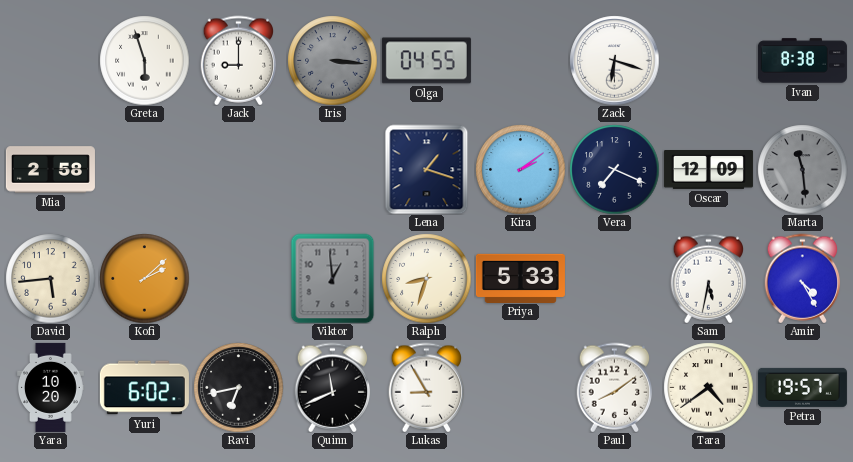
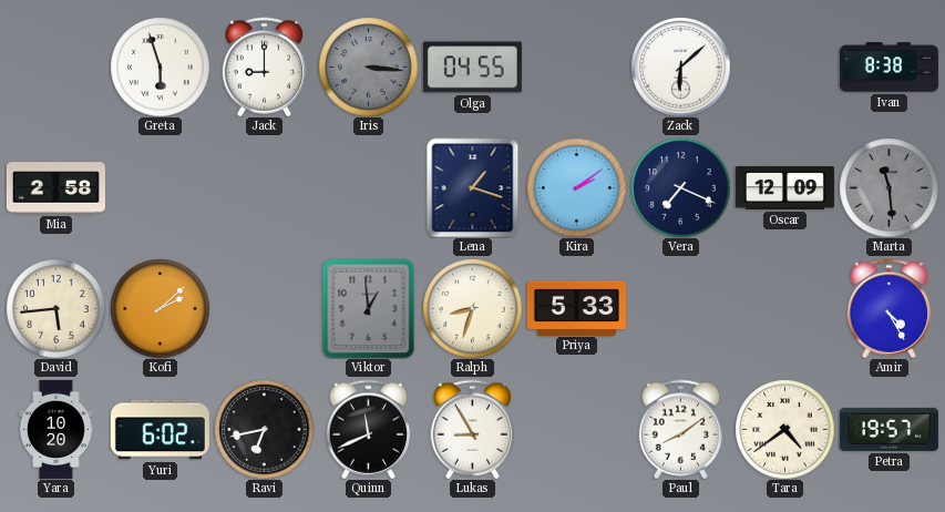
Zack: 6:18 -> 6:08 (680, 66)
Sam: 5:32 -> none (709, 278)
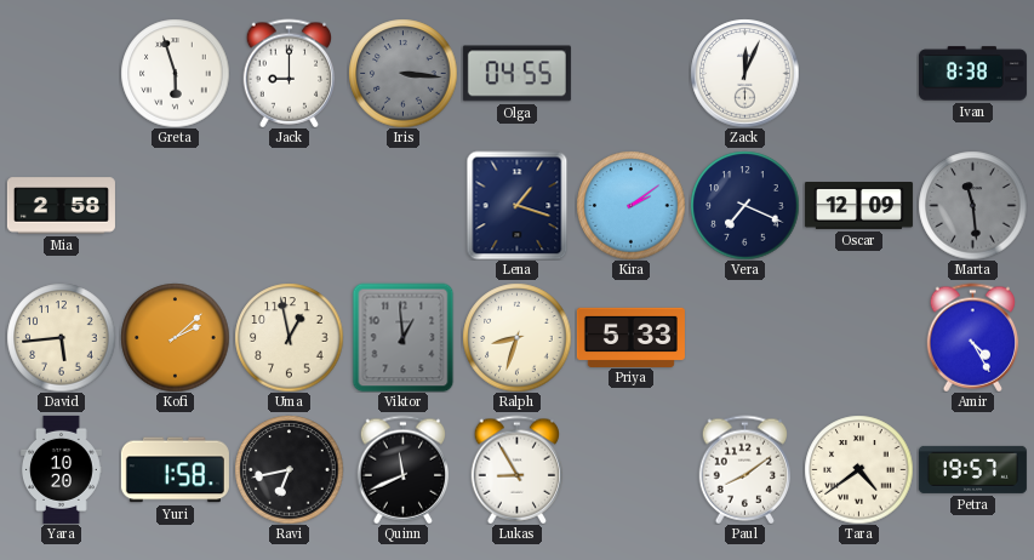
Zack: 6:08 -> 12:04 (744, 73)
Uma: none -> 12:58 (289, 337)
Yuri: 6:02 -> 1:58 (175, 470)
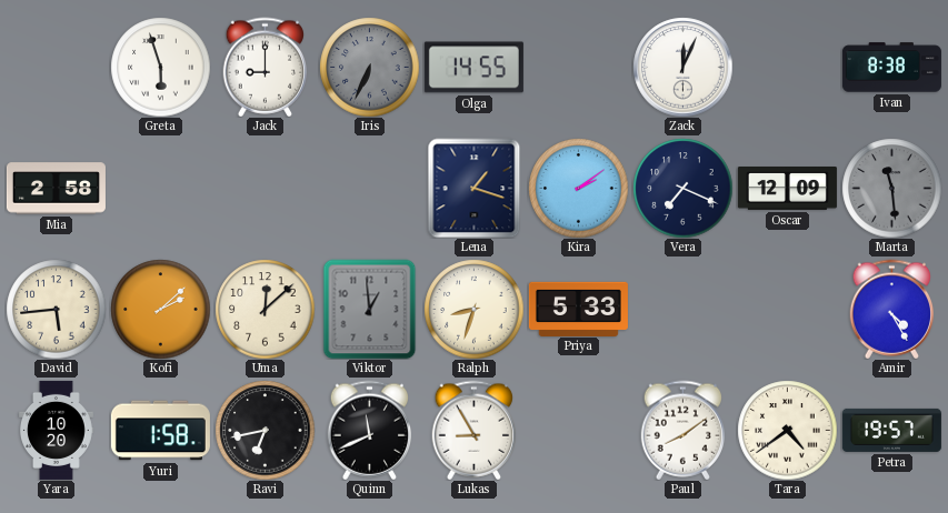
Iris: 3:16 -> 6:34 (369, 67)
Olga: 04:55 -> 14:55 (473, 68)
Uma: 12:58 -> 12:08 (265, 309)
